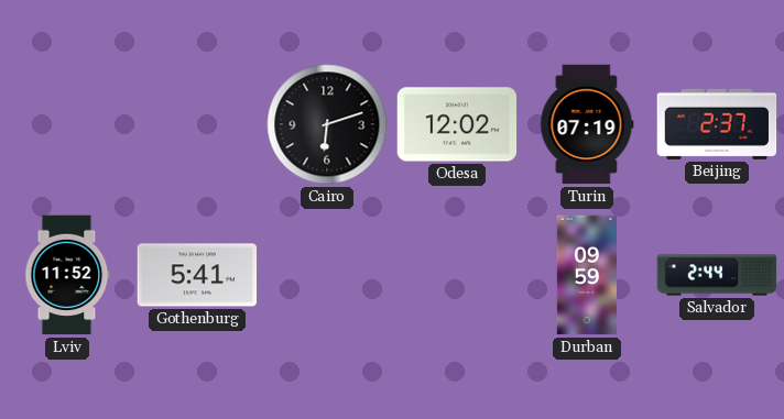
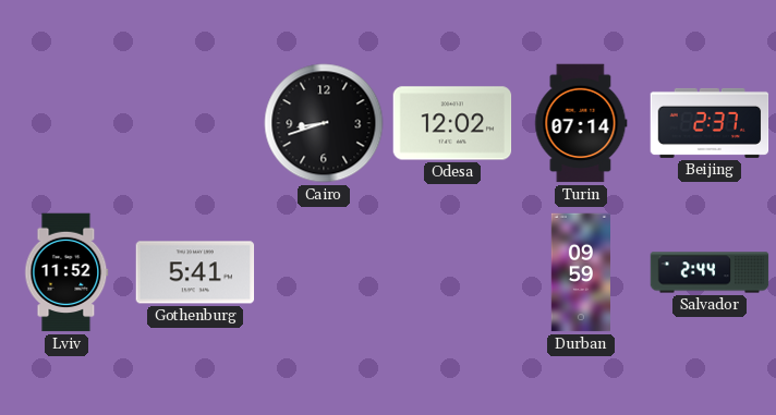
Cairo: 6:12 -> 8:42 (324, 123)
Turin: 07:19 -> 07:14 (581, 123)
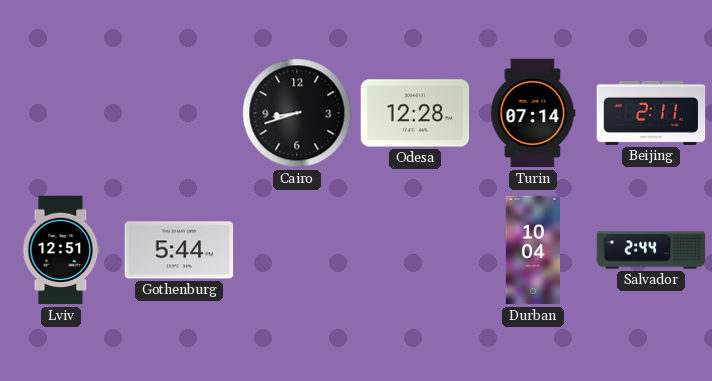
Odesa: 12:02 -> 12:28 (415, 113)
Beijing: 2:37 -> 2:11 (651, 113)
Lviv: 11:52 -> 12:51 (61, 250)
Gothenburg: 5:41 -> 5:44 (179, 250)
Durban: 09:59 -> 10:04 (532, 250)
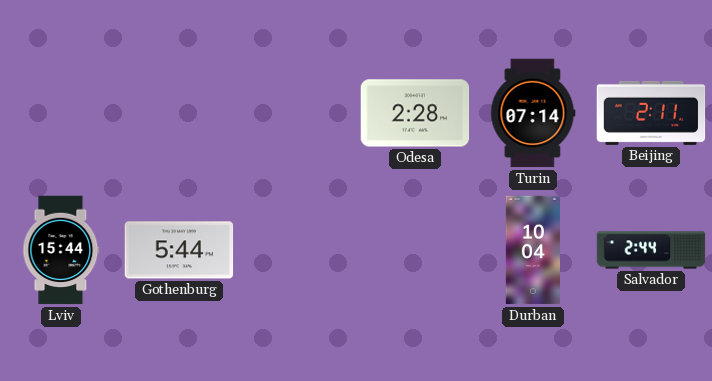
Cairo: 8:42 -> none (297, 113)
Odesa: 12:28 -> 2:28 (415, 113)
Lviv: 12:51 -> 15:44 (61, 250)
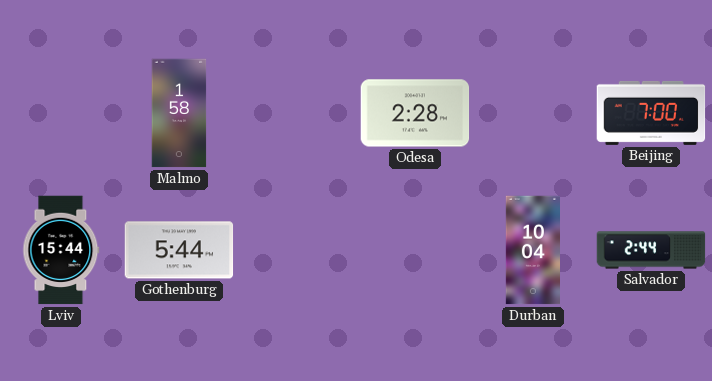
Malmo: none -> 1:58 (179, 113)
Turin: 07:14 -> none (533, 113)
Beijing: 2:11 -> 7:00 (651, 113)
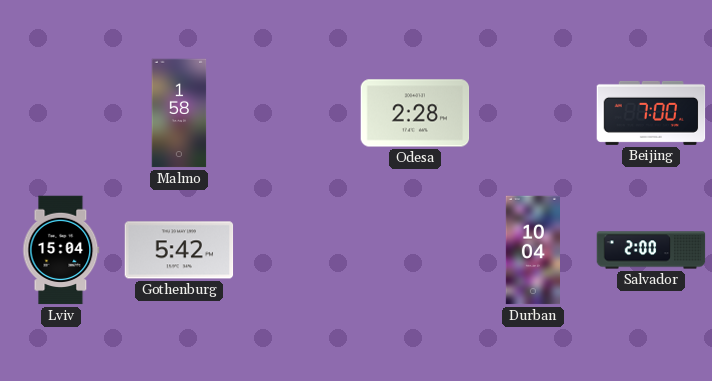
Lviv: 15:44 -> 15:04 (61, 250)
Gothenburg: 5:44 -> 5:42 (179, 250)
Salvador: 2:44 -> 2:00 (651, 250)
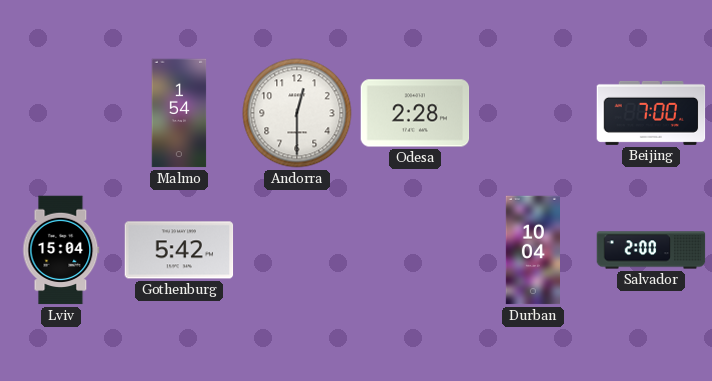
Malmo: 1:58 -> 1:54 (179, 113)
Andorra: none -> 12:30 (297, 113)
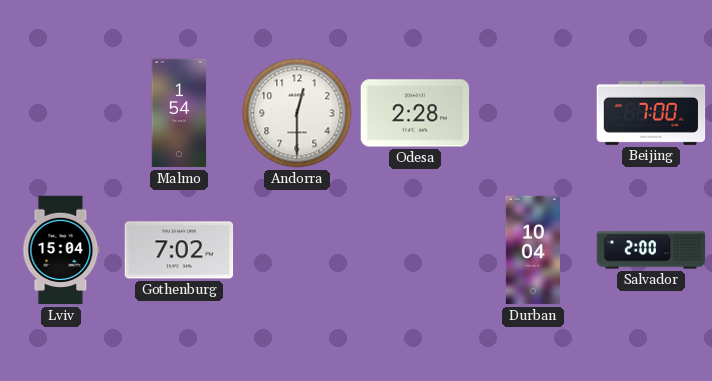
Gothenburg: 5:42 -> 7:02 (179, 250)
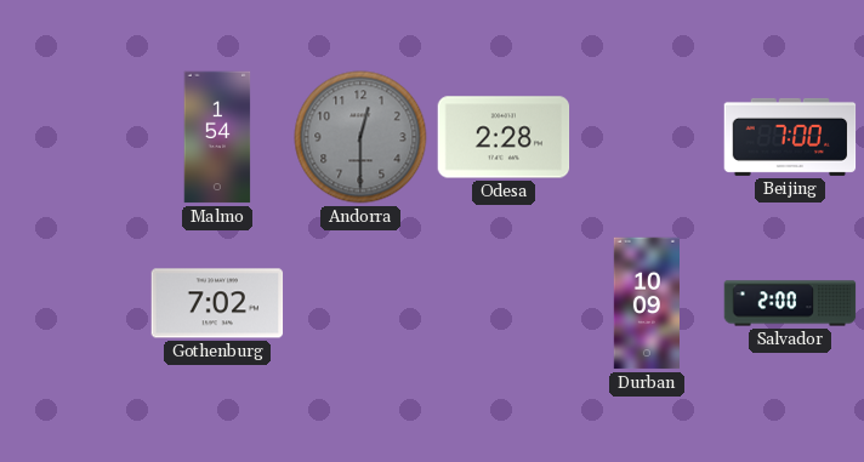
Andorra dial: white -> grey (360, 137)
Lviv: 15:04 -> none (61, 250)
Durban: 10:04 -> 10:09 (646, 303)
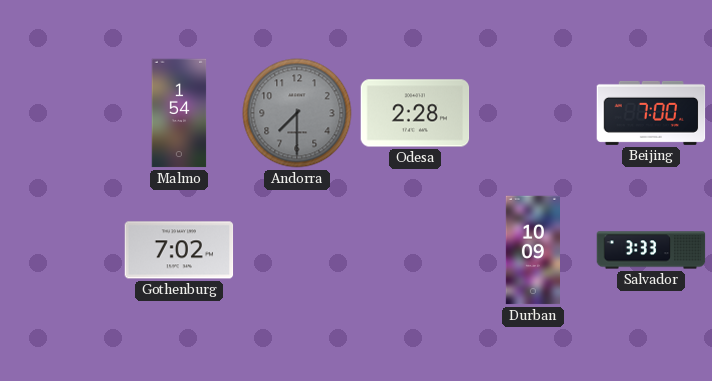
Andorra: 12:30 -> 7:30 (297, 113)
Salvador: 2:00 -> 3:33 (651, 250)
